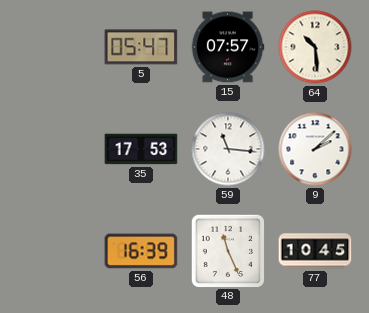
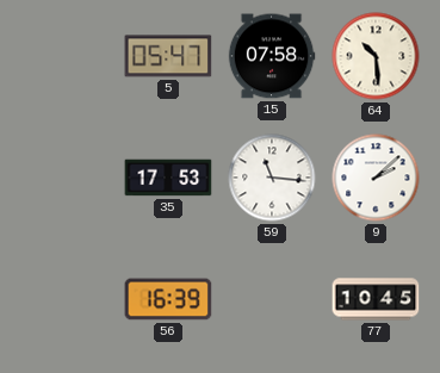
15: 07:57 -> 07:58 (272, 56)
48: 11:26 -> none (227, 250)
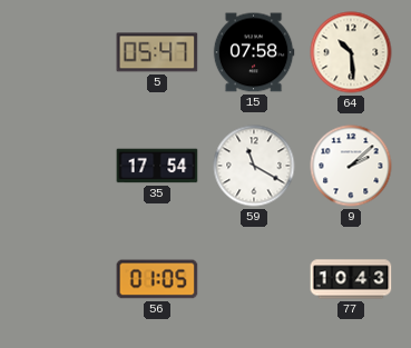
35: 17:53 -> 17:54 (157, 166)
59: 11:16 -> 11:20 (254, 166)
56: 16:39 -> 01:05 (157, 279)
77: 10:45 -> 10:43 (351, 279)
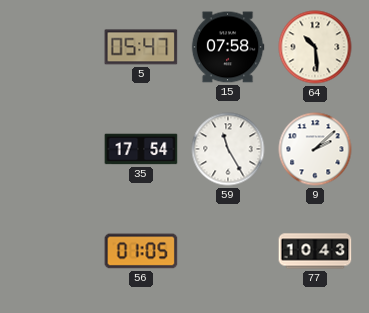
59: 11:20 -> 11:25 (228, 149)
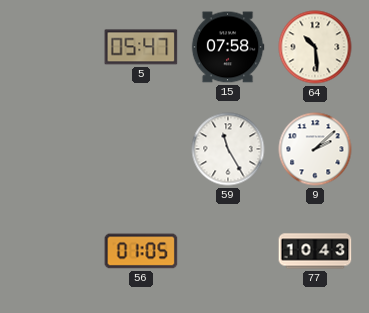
35: 17:54 -> none (141, 149)
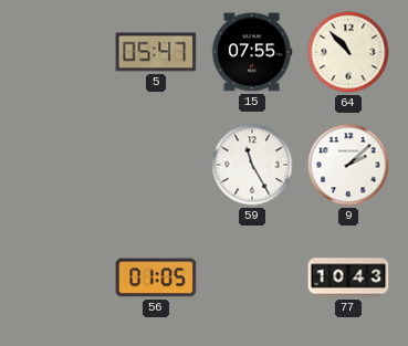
15: 07:58 -> 07:55 (252, 52)
64: 10:29 -> 10:53 (348, 52)
